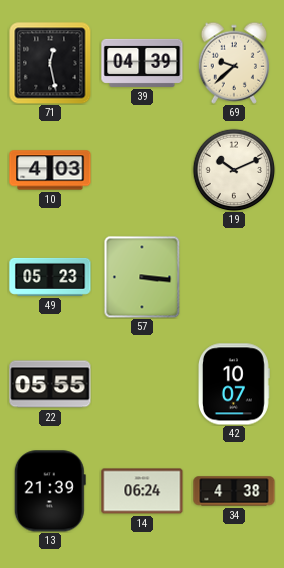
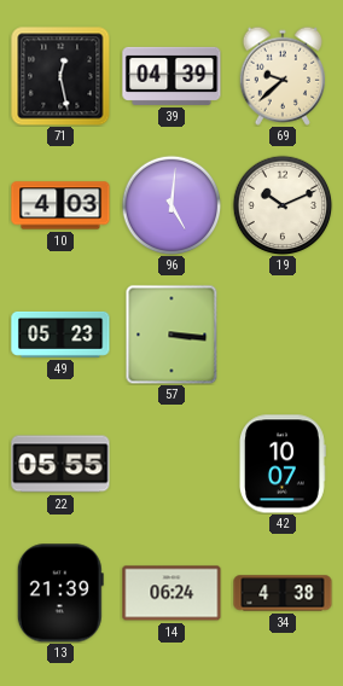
96: none -> 5:01 (171, 205)
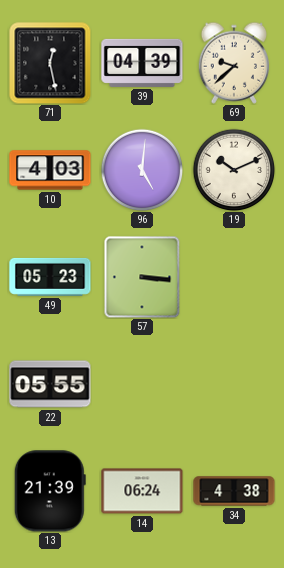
42: 10:07 -> none (281, 464)
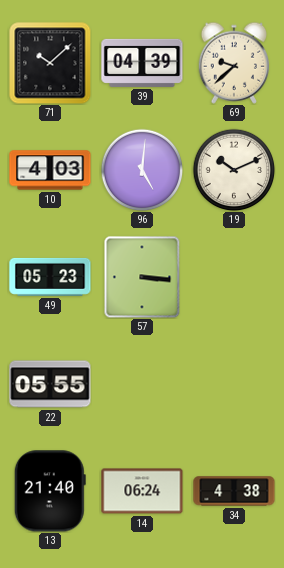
71: 12:28 -> 10:08 (50, 63)
13: 21:39 -> 21:40 (50, 491)
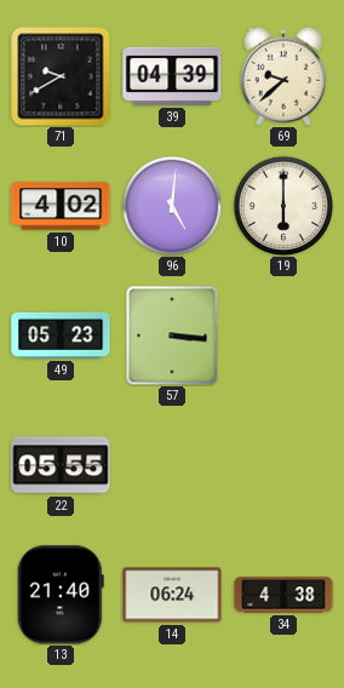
71: 10:08 -> 9:40 (61, 76)
10: 4:03 -> 4:02 (61, 206)
19: 10:11 -> 6:00 (283, 206)
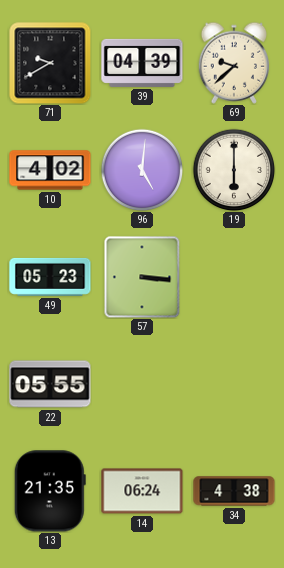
13: 21:40 -> 21:35 (50, 491)
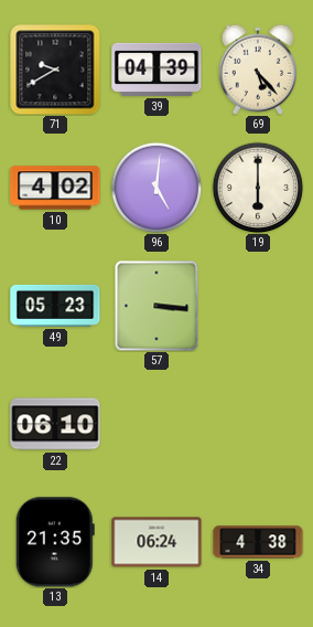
69: 9:38 -> 5:23 (257, 70)
22: 05:55 -> 06:10 (55, 424)
